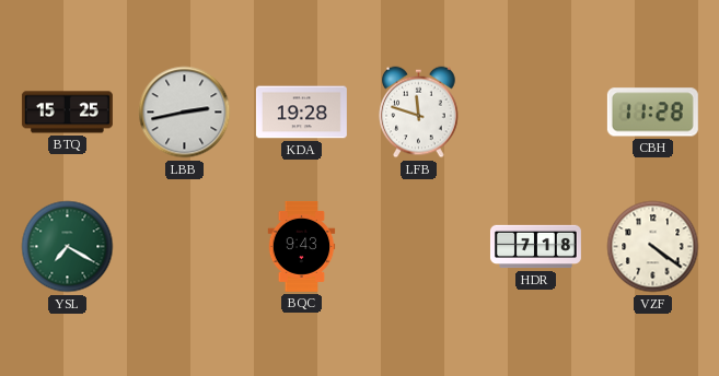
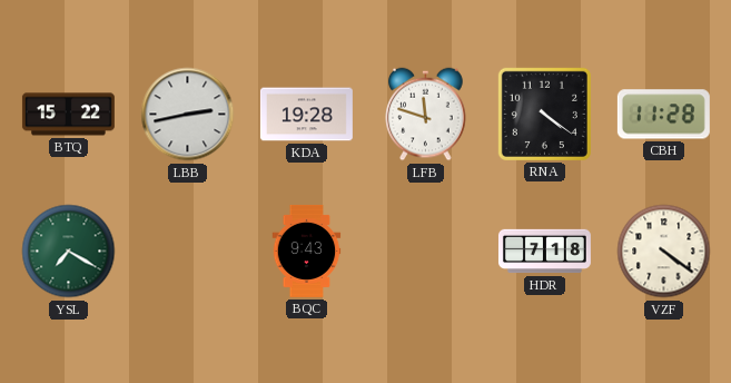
BTQ: 15:25 -> 15:22 (68, 115)
RNA: none -> 4:21 (544, 114)
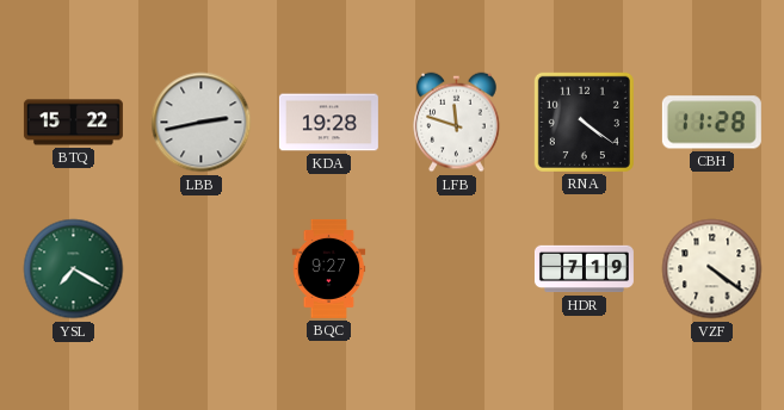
BQC: 9:43 -> 9:27 (329, 268)
HDR: 7:18 -> 7:19 (584, 269)
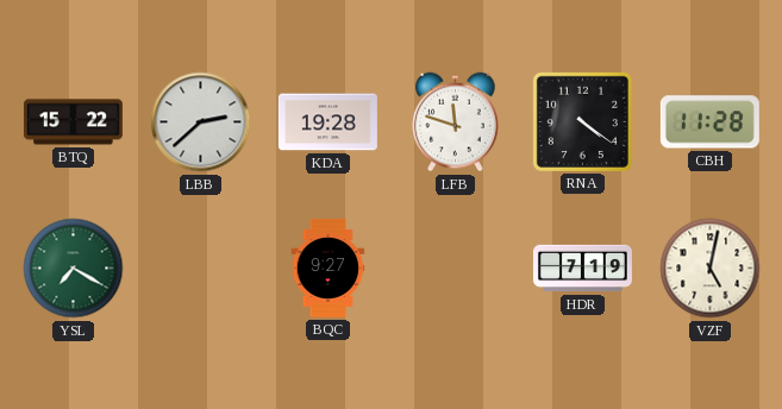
LBB: 2:43 -> 2:38 (201, 122)
VZF: 4:21 -> 5:02 (711, 269)
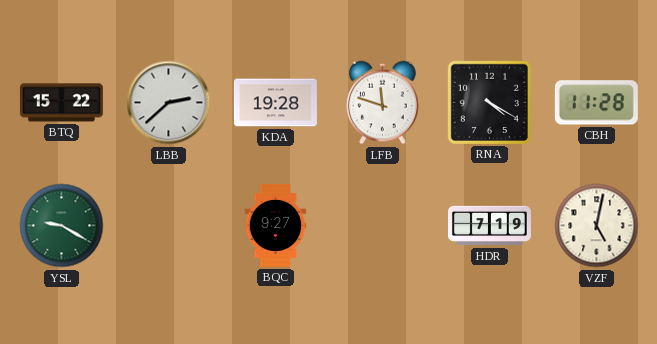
RNA: 4:21 -> 4:20 (489, 102)
YSL: 7:20 -> 9:20 (62, 226)
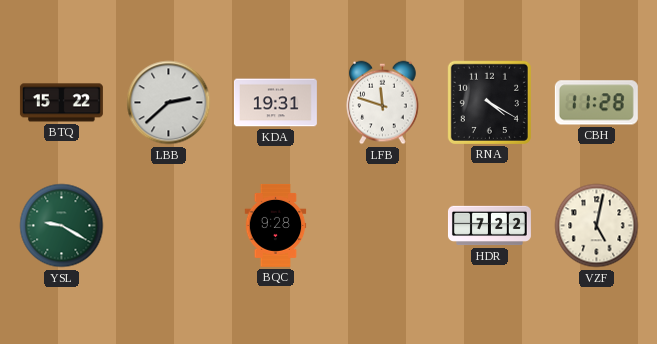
KDA: 19:28 -> 19:31 (275, 103)
BQC: 9:27 -> 9:28 (276, 225)
HDR: 7:19 -> 7:22 (489, 226)
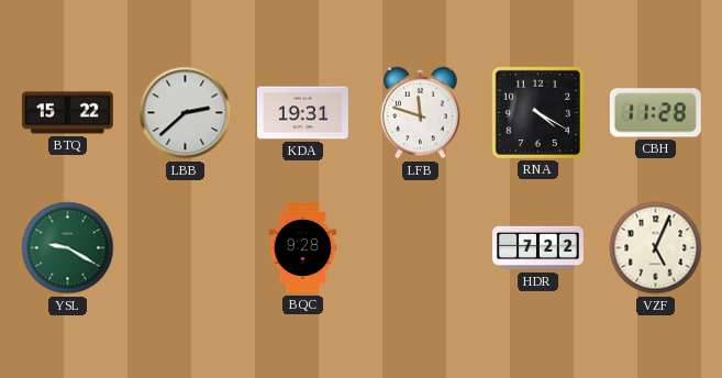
VZF: 5:02 -> 5:04 (656, 248)
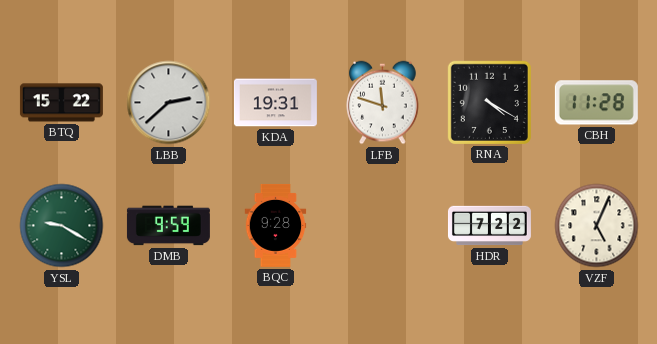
DMB: none -> 9:59 (168, 226)
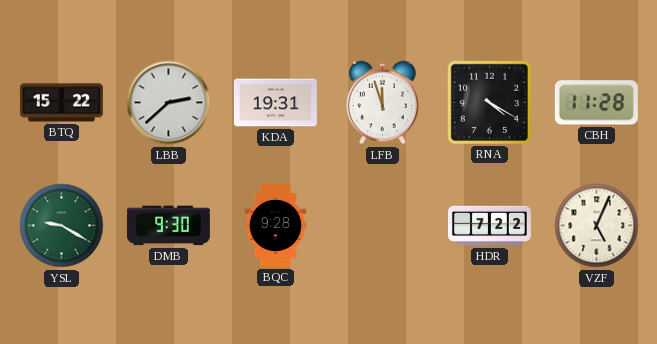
LFB: 11:48 -> 11:57 (383, 103)
DMB: 9:59 -> 9:30 (168, 226)
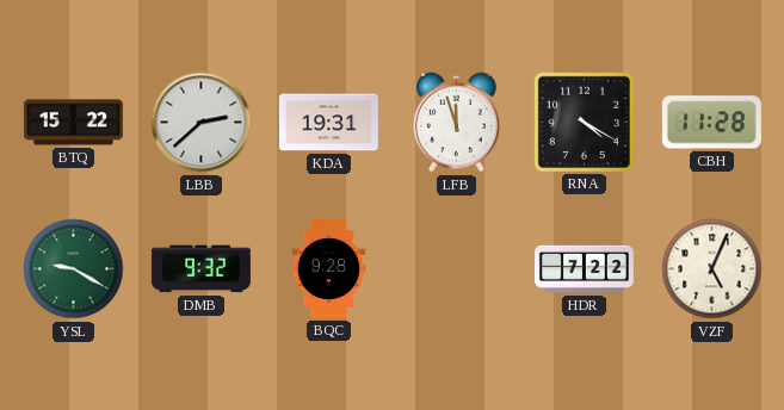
DMB: 9:30 -> 9:32 (200, 269)
